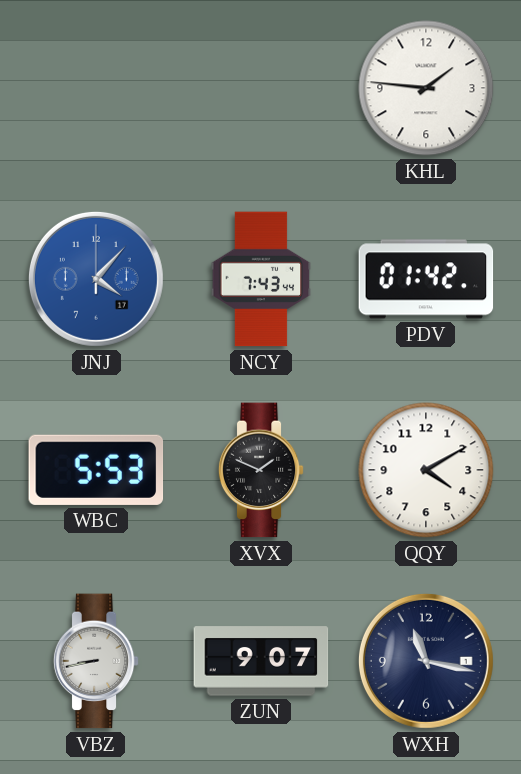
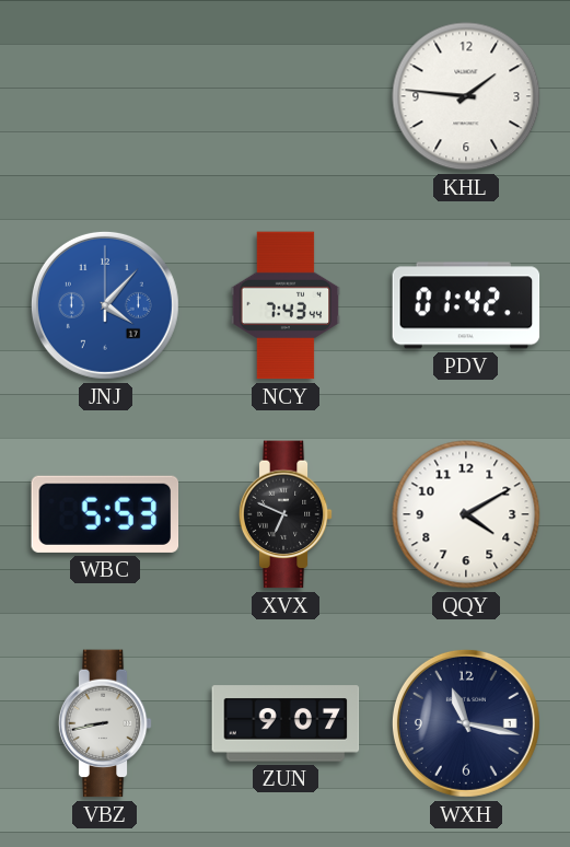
XVX: 1:49 -> 6:49 (286, 514)
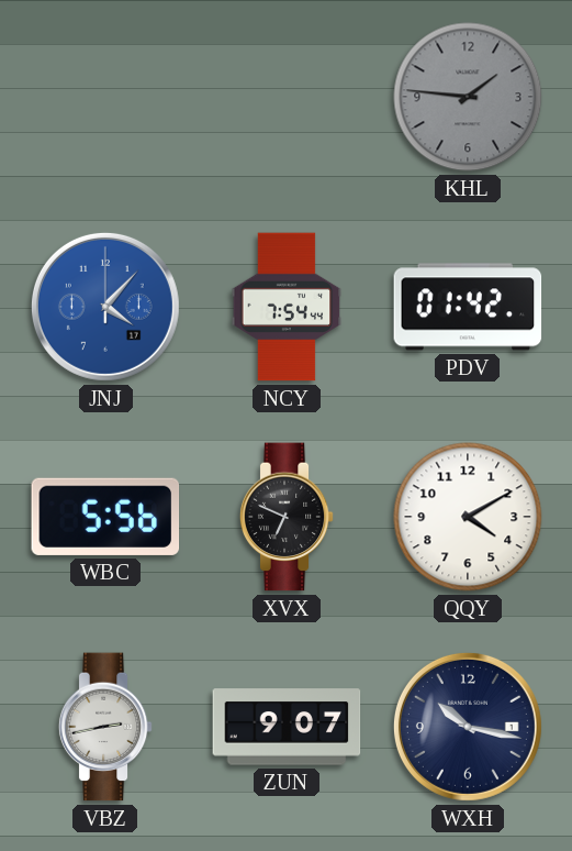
KHL dial: white -> grey (468, 97)
NCY: 7:43 -> 7:54 (287, 307)
WBC: 5:53 -> 5:56 (105, 517)
VBZ: 8:43 -> 2:43 (105, 727)
WXH: 11:17 -> 10:17 (468, 727)
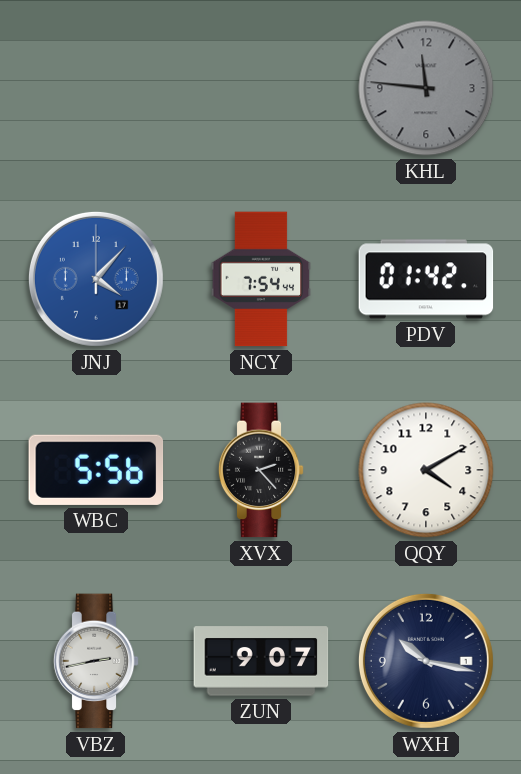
KHL: 1:46 -> 11:46 (426, 88)
XVX: 6:49 -> 2:23 (261, 470)
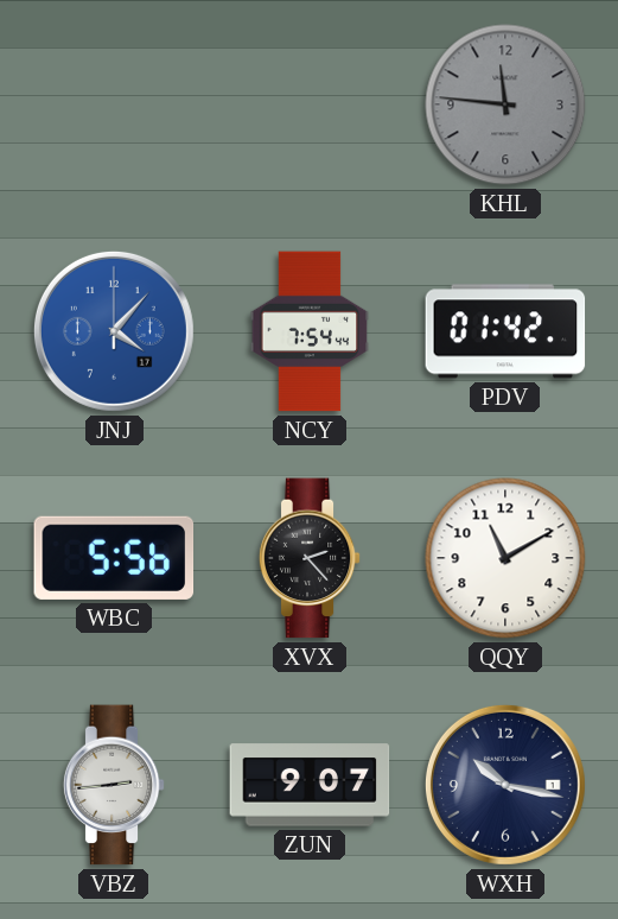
QQY: 4:10 -> 11:10 (505, 558)
VBZ: 2:43 -> 2:44 (114, 785)
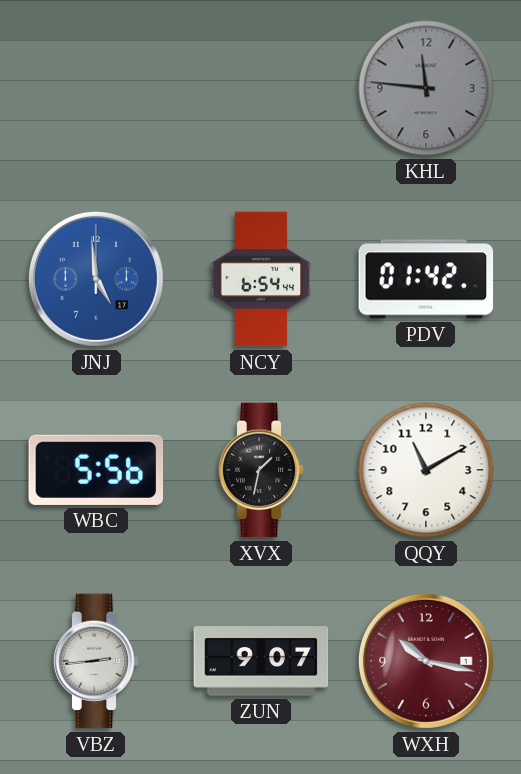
JNJ: 4:07 -> 4:59 (96, 279)
NCY: 7:54 -> 6:54 (261, 279)
XVX: 2:23 -> 1:32 (261, 470)
WXH dial: navy -> burgundy (426, 661)
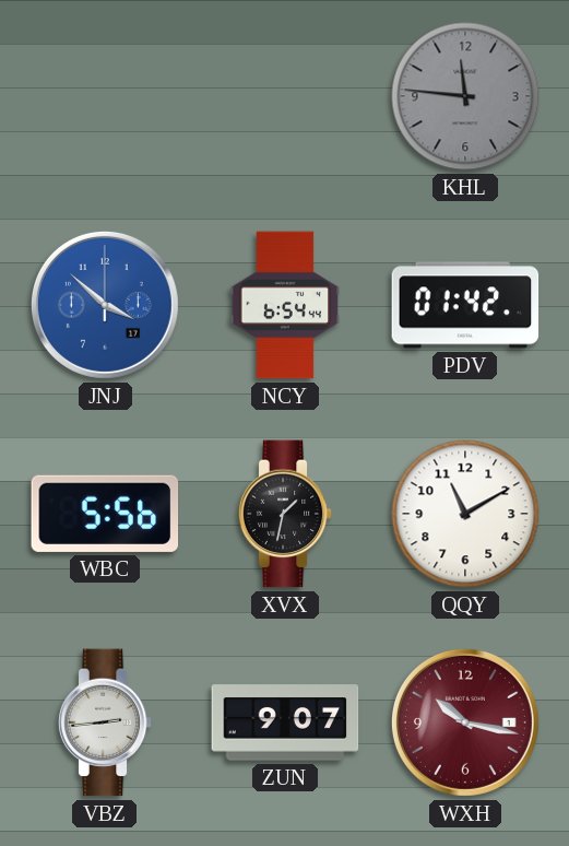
JNJ: 4:59 -> 3:52 (105, 305)
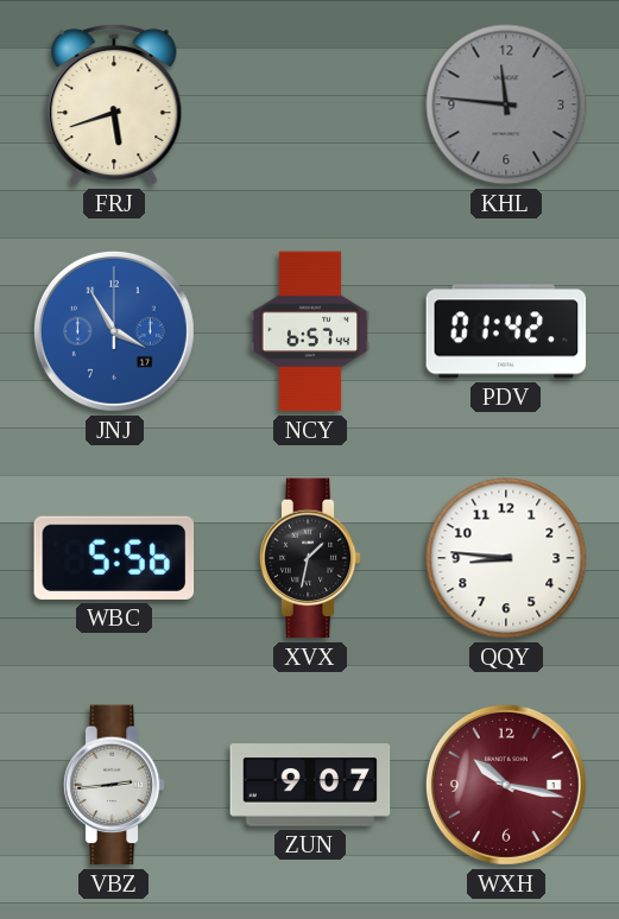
FRJ: none -> 5:42 (114, 104)
JNJ: 3:52 -> 3:55 (114, 331)
NCY: 6:54 -> 6:57 (310, 331)
QQY: 11:10 -> 8:46 (506, 558)
